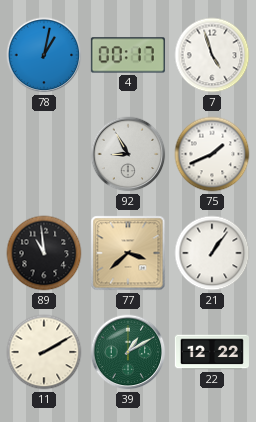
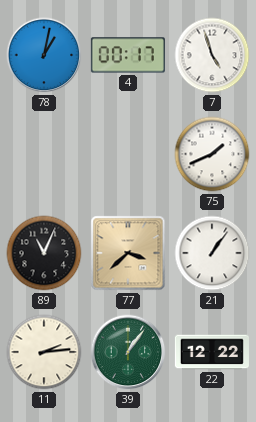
92: 8:55 -> none (128, 154)
89: 10:59 -> 11:04 (44, 253)
11: 2:10 -> 2:14 (44, 352)
39: 1:10 -> 1:06 (128, 352)
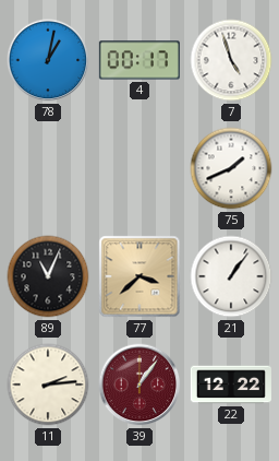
39 dial: green -> burgundy (139, 385)
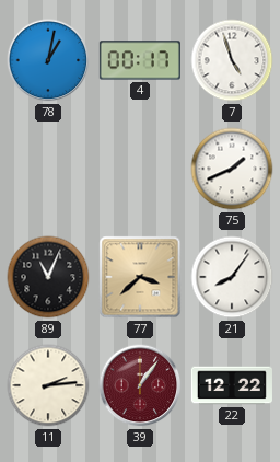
21: 1:06 -> 8:06 (232, 277)
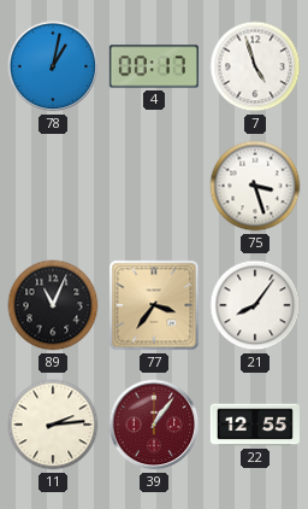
75: 1:41 -> 3:27 (255, 186)
77: 3:38 -> 3:36 (154, 305)
22: 12:22 -> 12:55 (255, 425)
